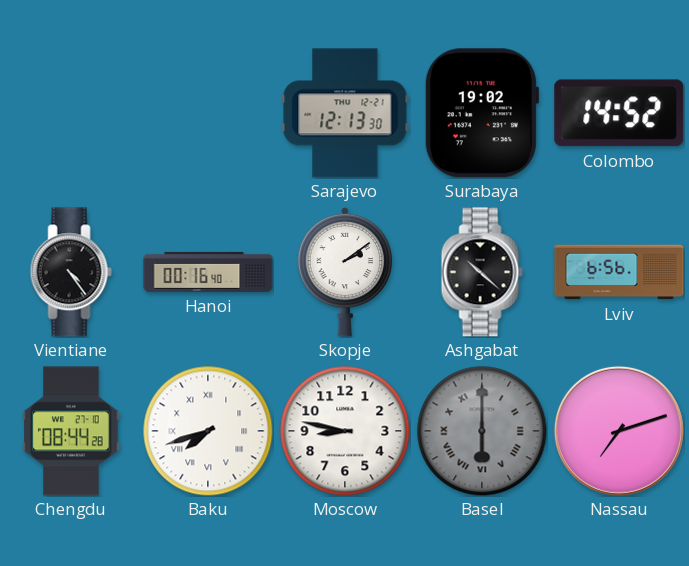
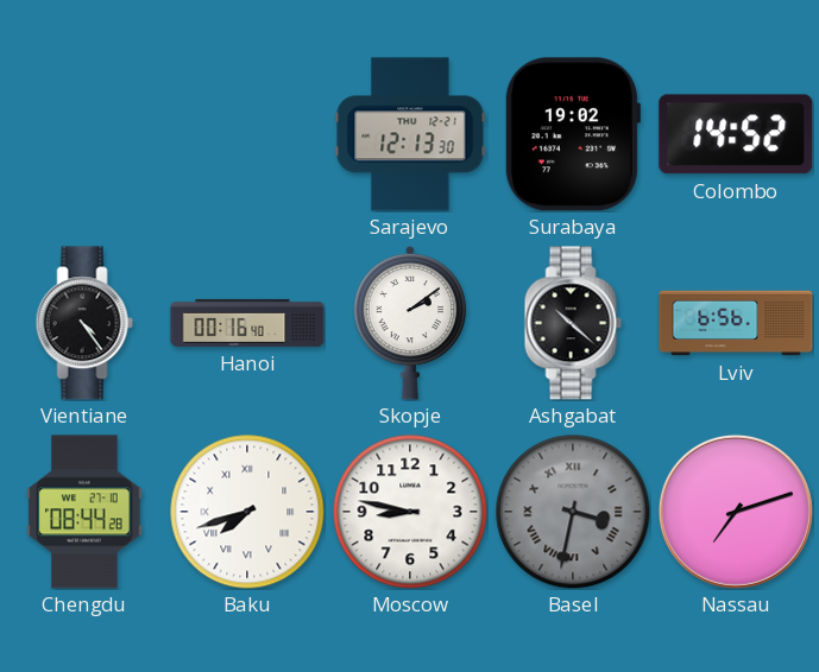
Basel: 6:00 -> 3:32 (573, 512)
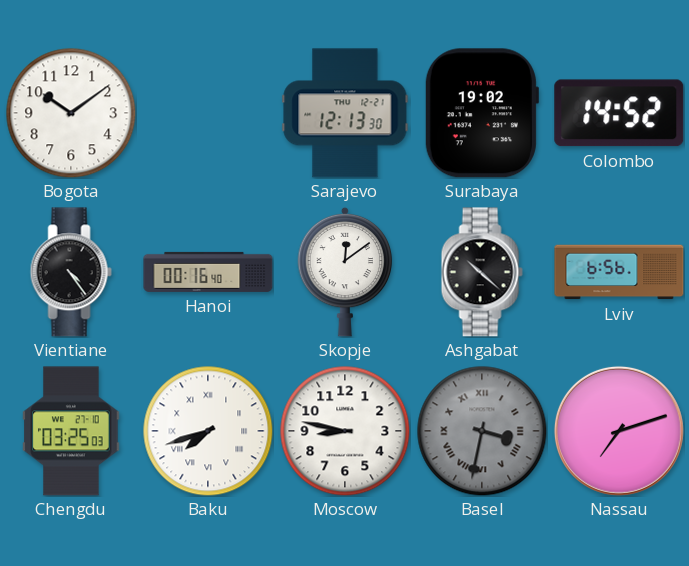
Bogota: none -> 10:09 (71, 113)
Skopje: 2:09 -> 12:09 (345, 272)
Chengdu: 08:44 -> 03:25 (71, 431)
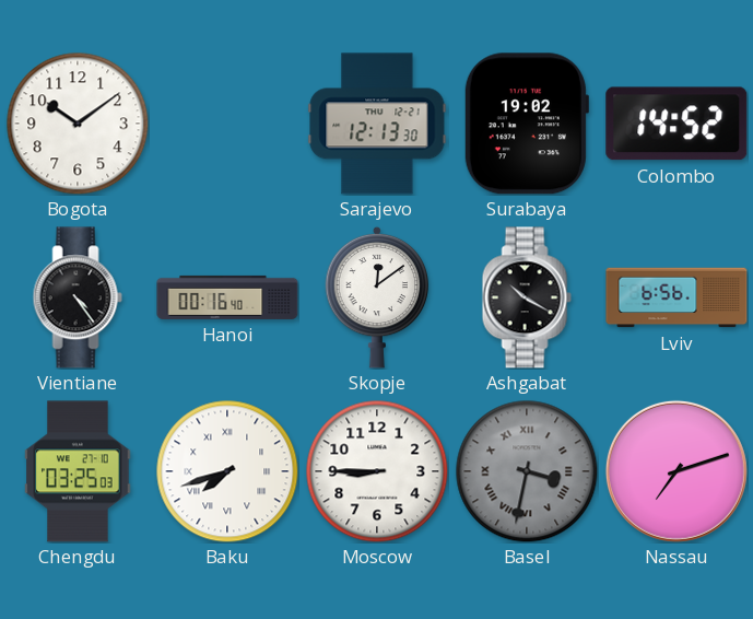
Ashgabat: 10:22 -> 10:20 (527, 297)
Moscow: 8:47 -> 8:45 (377, 471)
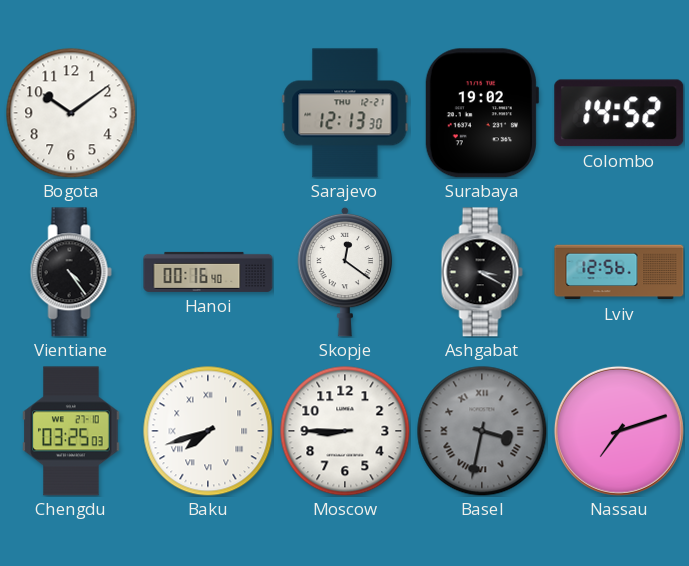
Skopje: 12:09 -> 12:21 (345, 272)
Ashgabat: 10:20 -> 3:20 (482, 272)
Lviv: 6:56 -> 12:56 (619, 272)
